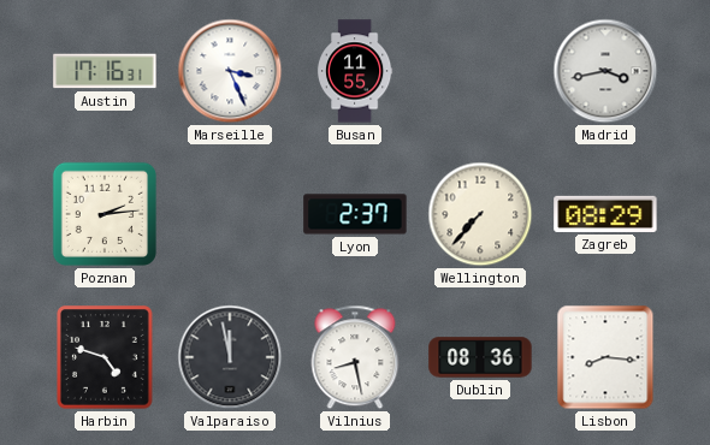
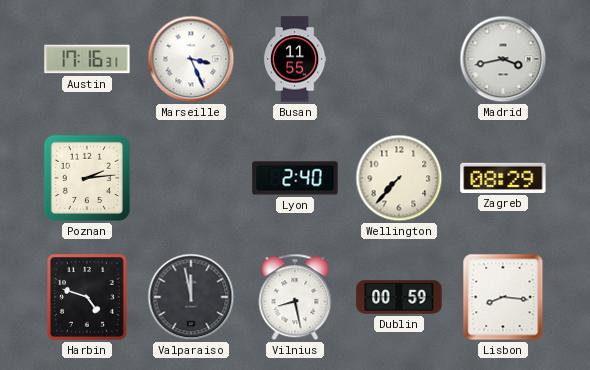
Lyon: 2:37 -> 2:40 (295, 178)
Dublin: 08:36 -> 00:59 (399, 297)
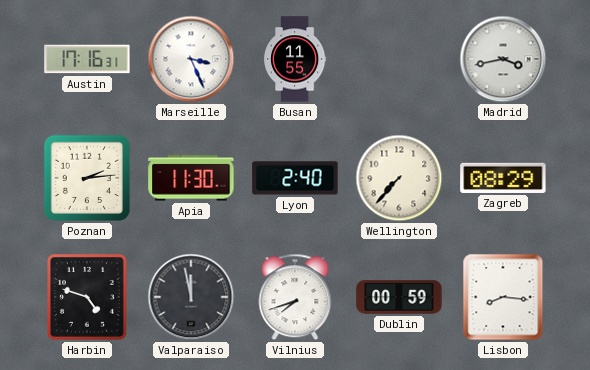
Apia: none -> 11:30 (191, 178)
Vilnius: 8:28 -> 7:42 (295, 297)
